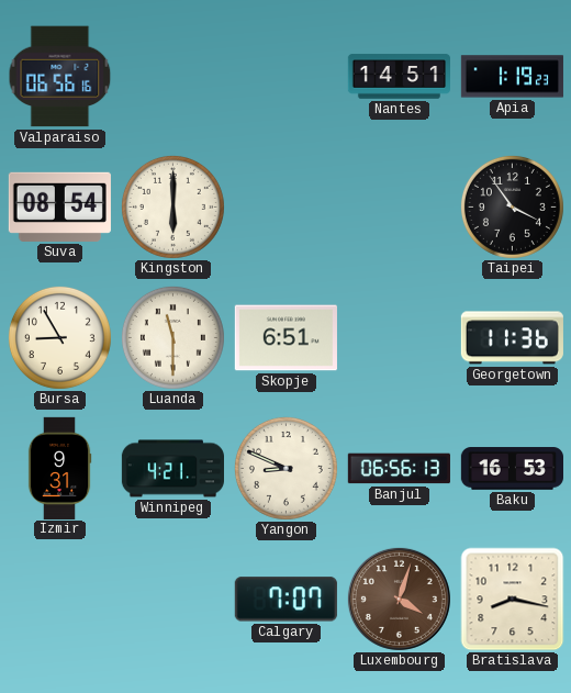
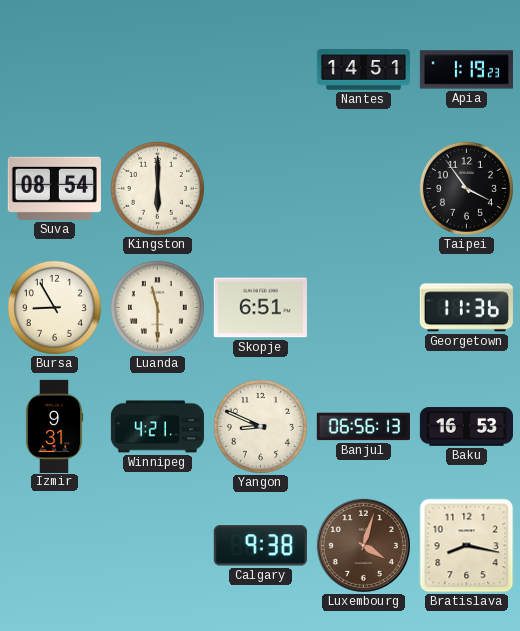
Valparaiso: 06:56 -> none (60, 77)
Calgary: 7:07 -> 9:38 (260, 546)
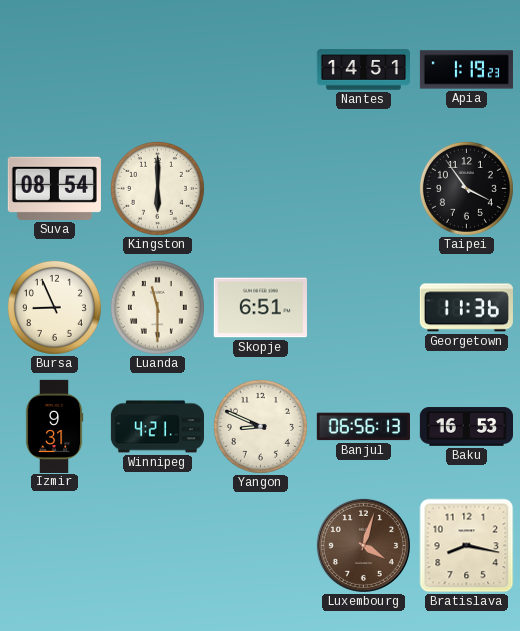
Bursa: 8:55 -> 8:56 (54, 307)
Calgary: 9:38 -> none (260, 546)
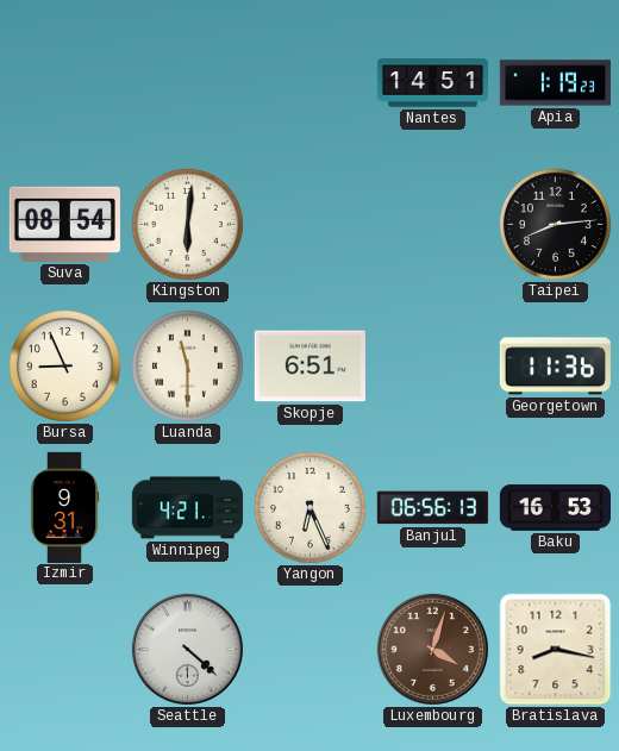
Kingston: 6:00 -> 6:01 (187, 224)
Taipei: 3:54 -> 8:14 (555, 224)
Yangon: 8:49 -> 6:26 (309, 507)
Seattle: none -> 4:22 (187, 649)
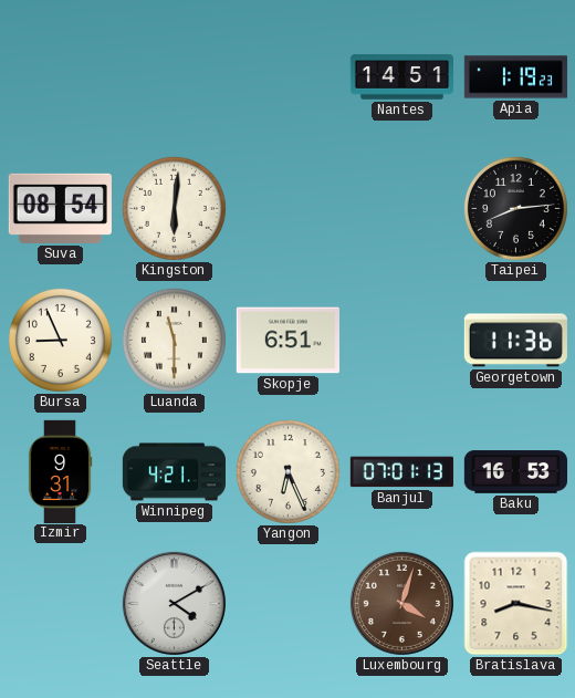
Banjul: 06:56 -> 07:01 (401, 472)
Seattle: 4:22 -> 4:10 (174, 603)
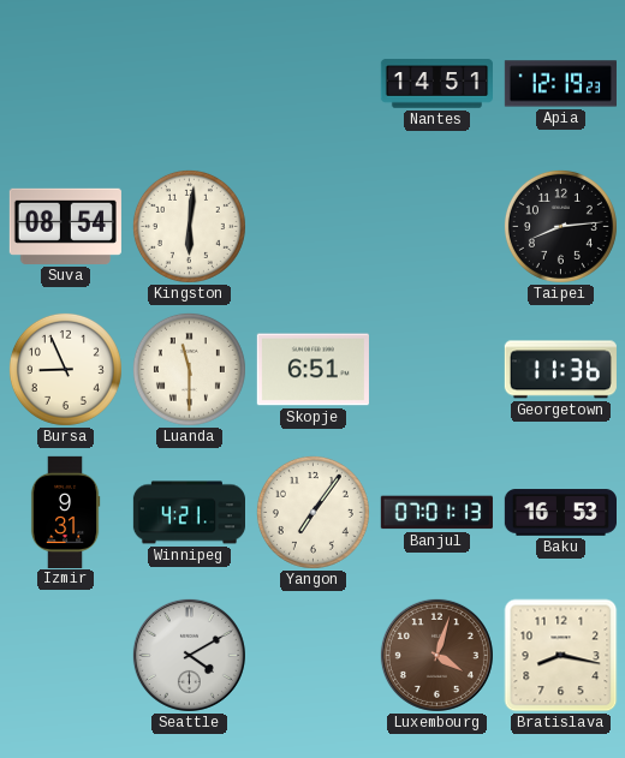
Apia: 1:19 -> 12:19 (560, 84)
Yangon: 6:26 -> 7:06 (312, 512)
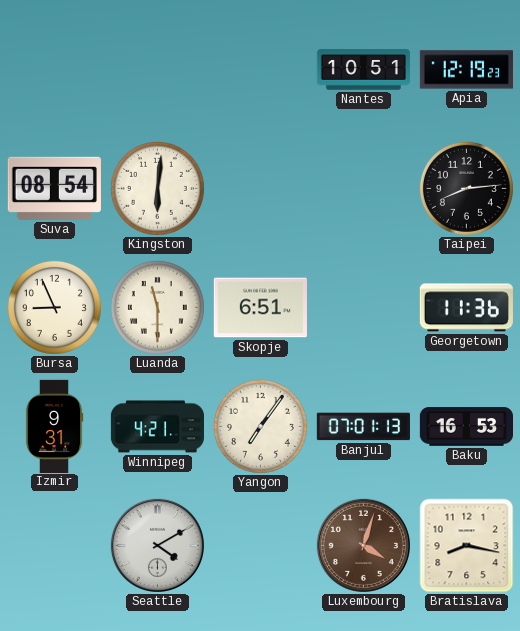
Nantes: 14:51 -> 10:51 (363, 70)
